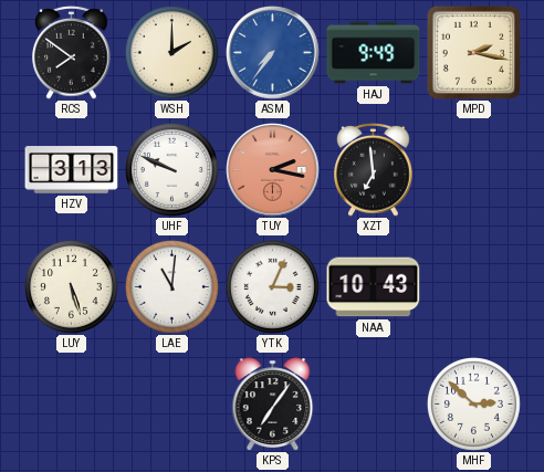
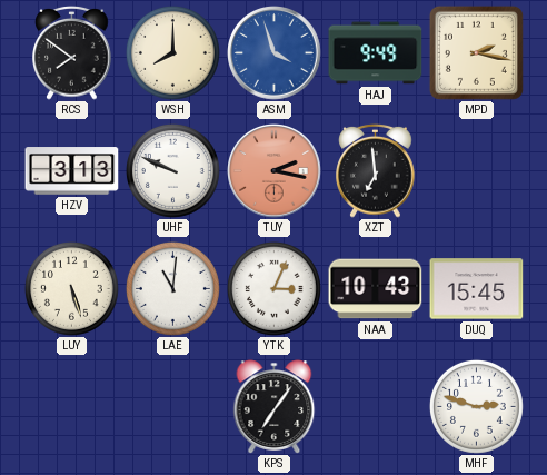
WSH: 2:00 -> 8:00 (172, 52)
ASM: 7:36 -> 3:57 (275, 53)
DUQ: none -> 15:45 (477, 289)
MHF: 2:52 -> 2:48 (476, 406)
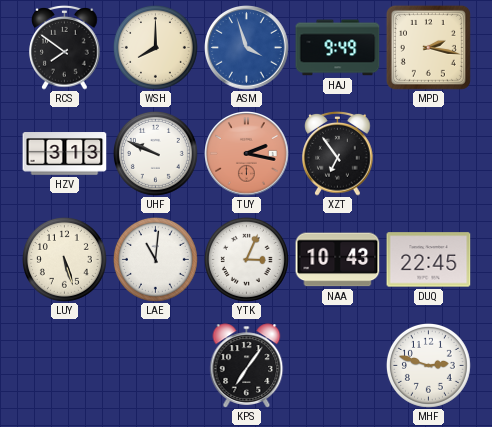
XZT: 6:59 -> 6:54 (338, 153)
DUQ: 15:45 -> 22:45 (429, 260)
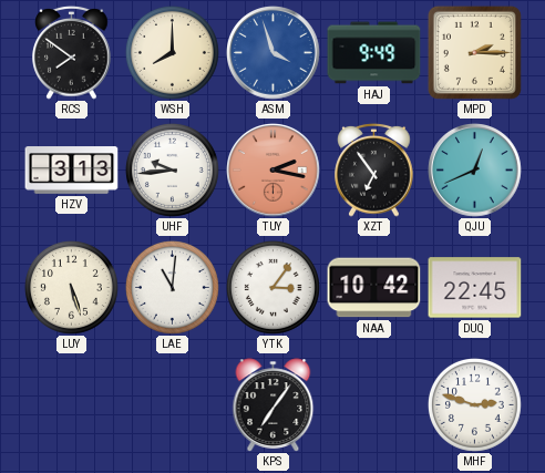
MPD: 2:17 -> 2:15 (474, 52)
UHF: 9:49 -> 9:44 (172, 169)
QJU: none -> 12:41 (475, 171)
YTK: 3:04 -> 3:06 (272, 287)
NAA: 10:43 -> 10:42 (374, 288)
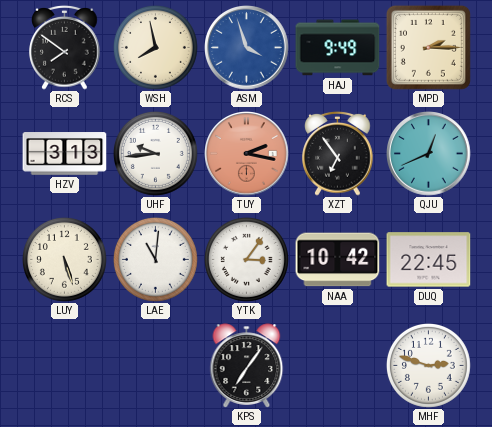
WSH: 8:00 -> 7:58 (155, 47)
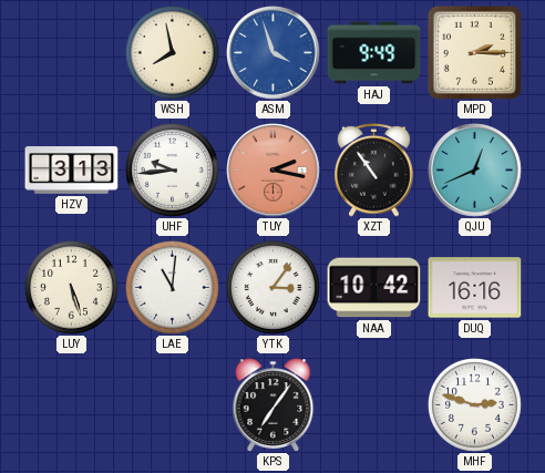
RCS: 7:51 -> none (65, 47)
XZT: 6:54 -> 10:54 (374, 169)
DUQ: 22:45 -> 16:16 (475, 288)
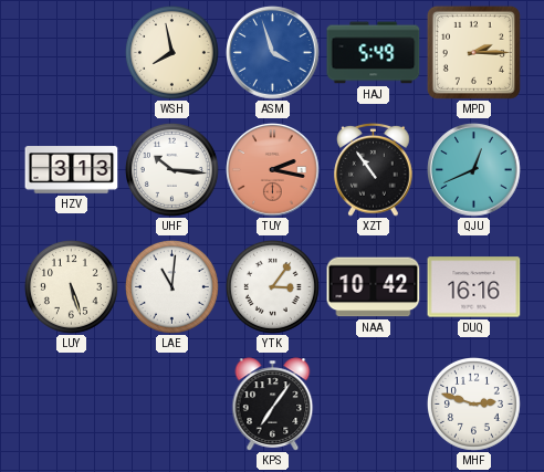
HAJ: 9:49 -> 5:49 (374, 53)
UHF: 9:44 -> 10:16 (171, 169)
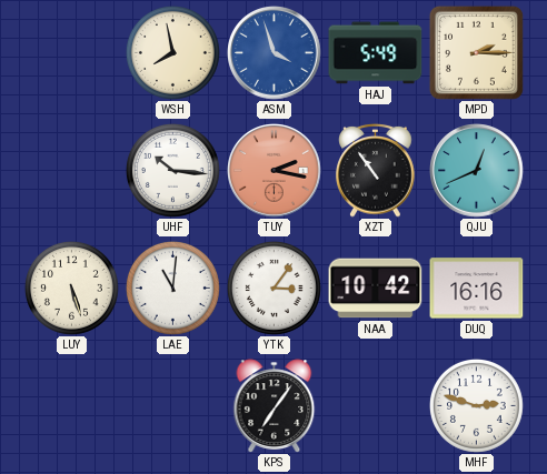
HZV: 3:13 -> none (72, 170)
